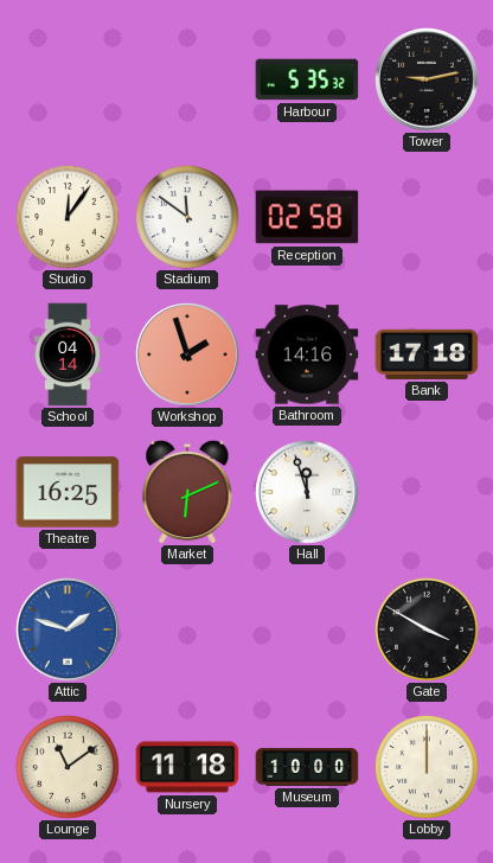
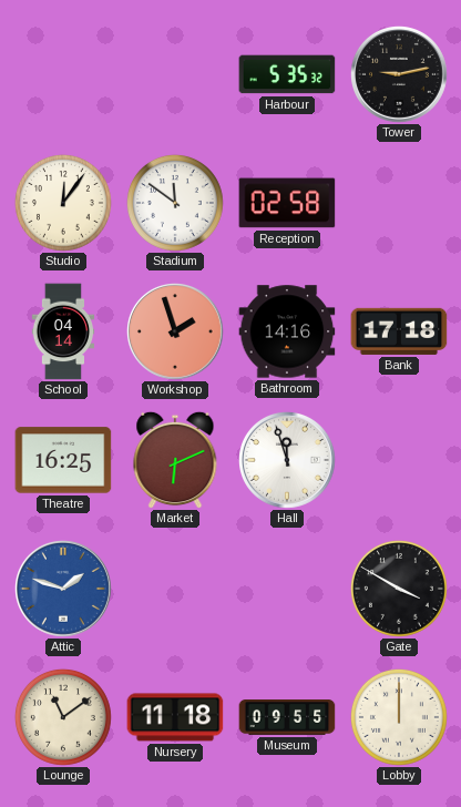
Museum: 10:00 -> 09:55 (287, 717)
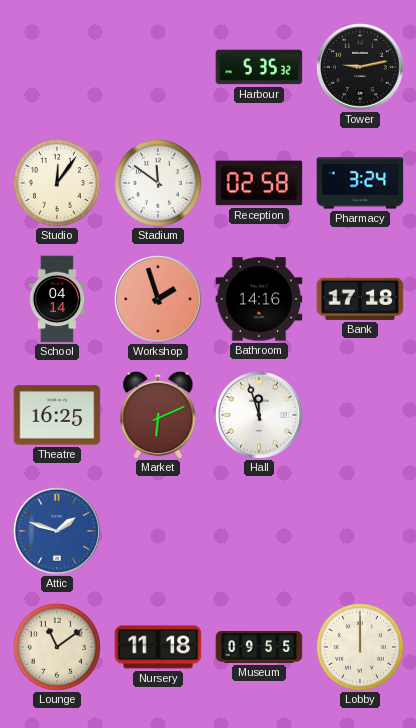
Pharmacy: none -> 3:24 (360, 183)
Gate: 3:50 -> none (399, 589)
